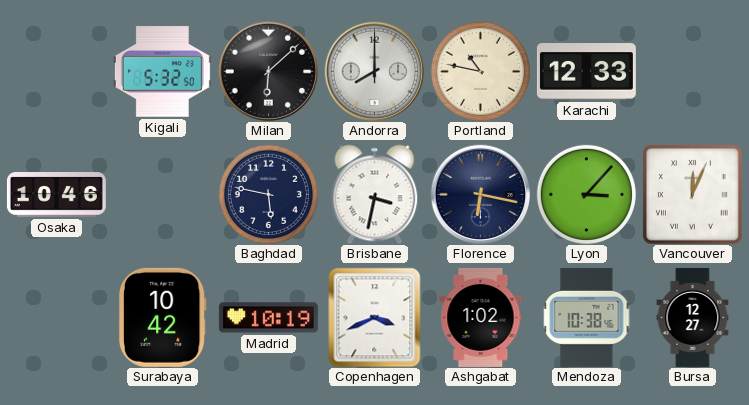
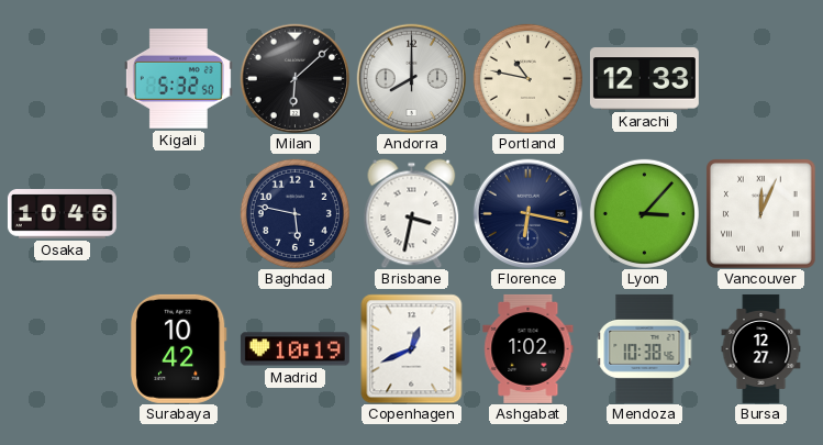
Copenhagen: 3:41 -> 12:41 (412, 348)
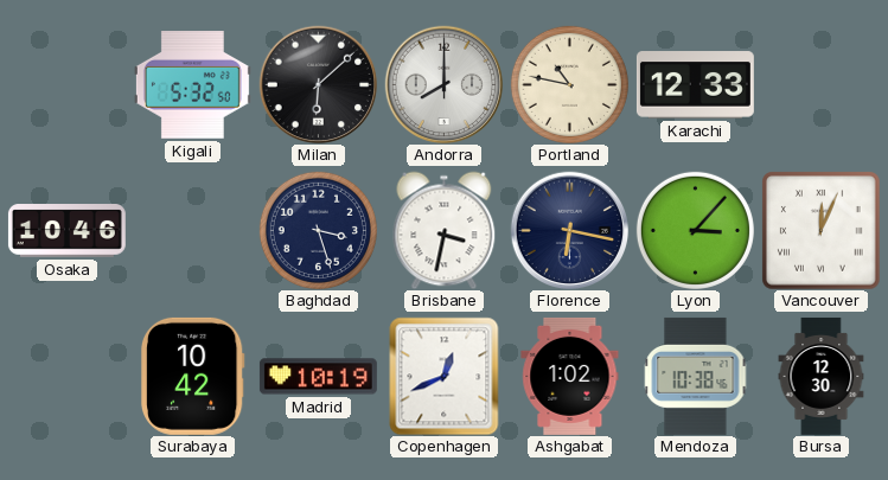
Baghdad: 5:47 -> 3:27 (318, 230)
Bursa: 12:27 -> 12:30 (822, 376)
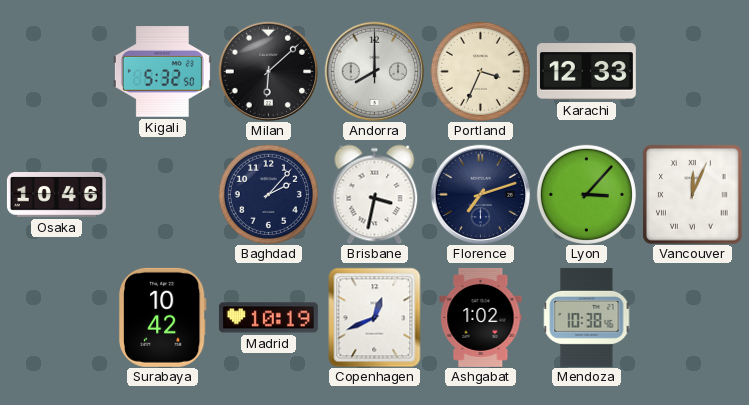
Portland: 10:47 -> 3:34 (480, 71)
Baghdad: 3:27 -> 2:07 (268, 194)
Florence: 6:17 -> 7:12 (480, 194)
Bursa: 12:30 -> none (822, 376)
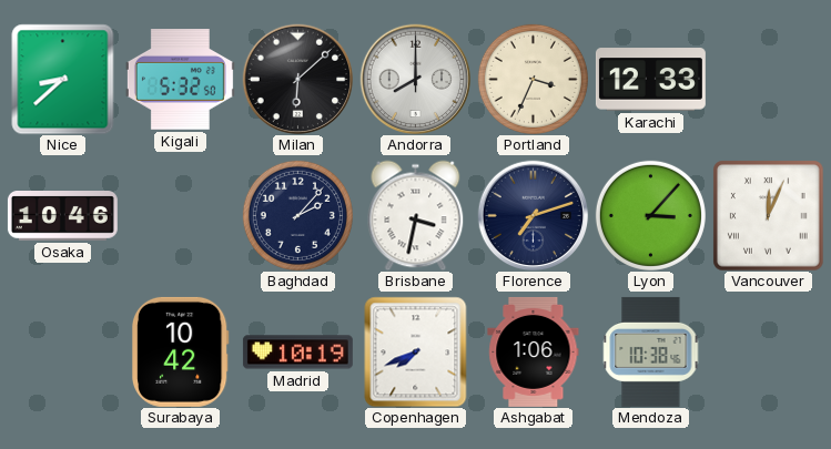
Nice: none -> 8:38 (63, 79)
Copenhagen: 12:41 -> 7:41 (416, 351)
Ashgabat: 1:02 -> 1:06 (534, 351)
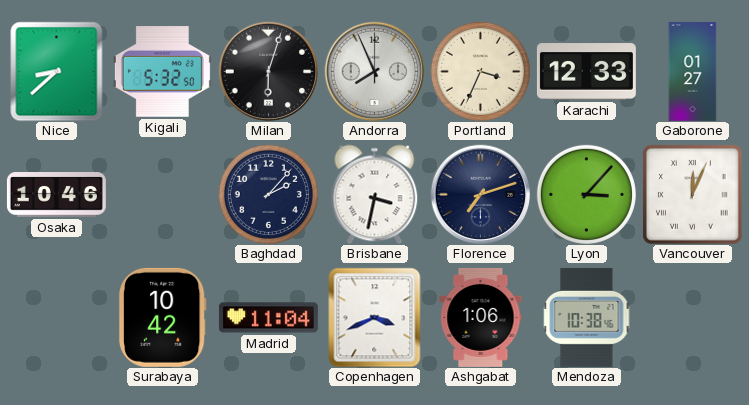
Milan: 6:08 -> 6:03 (268, 71)
Andorra: 8:00 -> 7:56 (374, 71)
Gaborone: none -> 01:27 (693, 71)
Madrid: 10:19 -> 11:04 (268, 318)
Copenhagen: 7:41 -> 3:41 (375, 317)
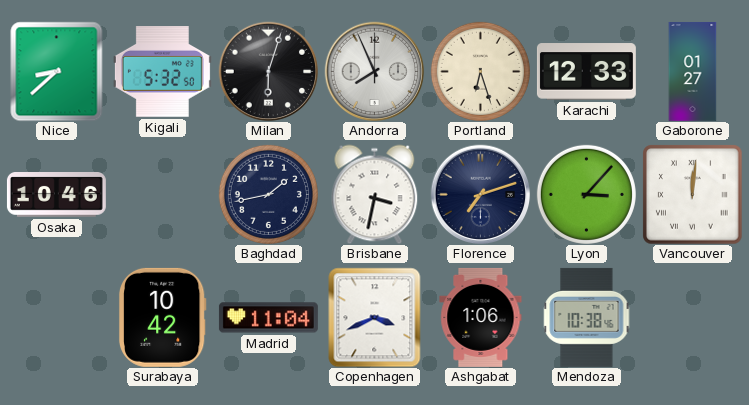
Portland: 3:34 -> 6:27 (480, 71)
Baghdad: 2:07 -> 1:43 (268, 194)
Vancouver: 12:04 -> 12:01 (692, 194)
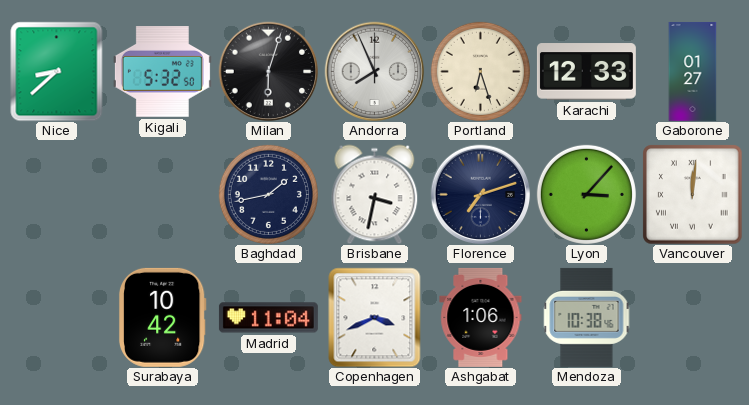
Osaka: 10:46 -> none (56, 195)
